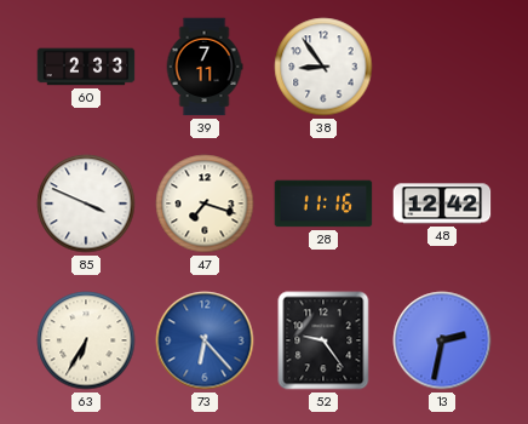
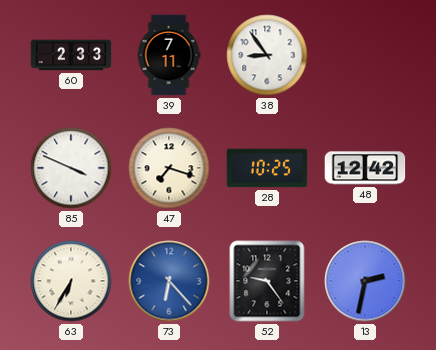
28: 11:16 -> 10:25 (267, 168)
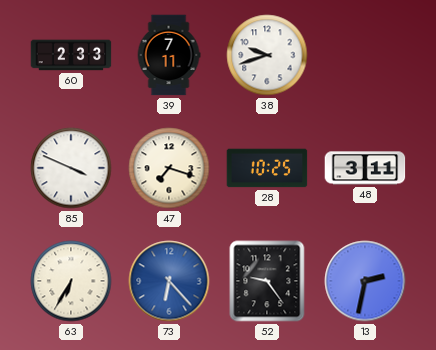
38: 8:54 -> 9:42 (267, 55)
48: 12:42 -> 3:11 (365, 168)
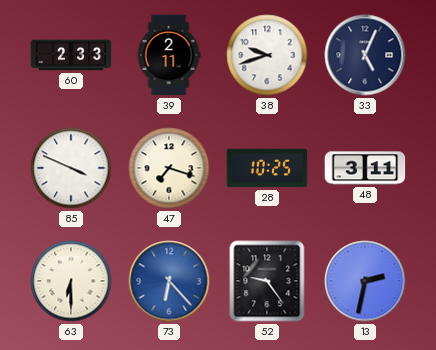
39: 7:11 -> 2:11 (169, 55)
33: none -> 5:04 (365, 55)
63: 6:35 -> 6:30 (71, 281)
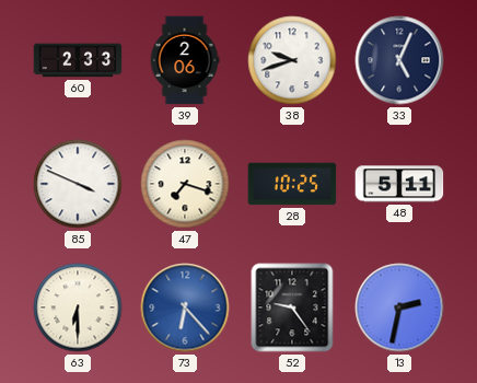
39: 2:11 -> 2:06 (185, 60)
48: 3:11 -> 5:11 (399, 184)
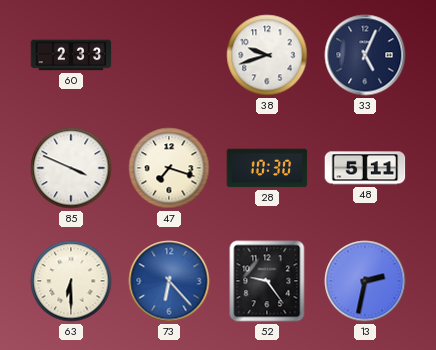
39: 2:06 -> none (185, 60)
28: 10:25 -> 10:30 (267, 168)
